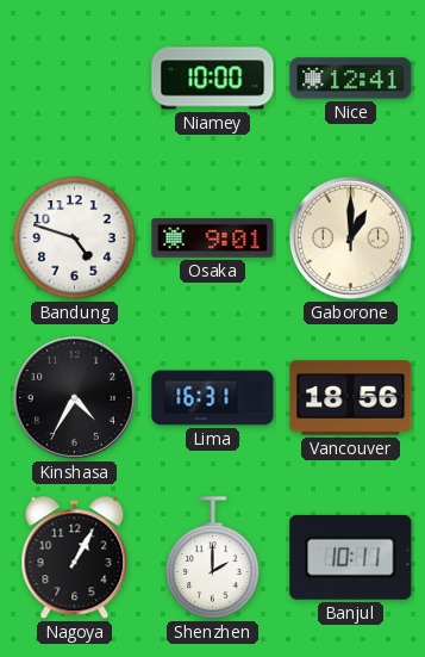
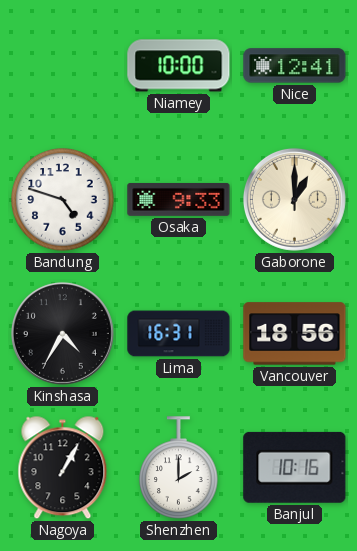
Osaka: 9:01 -> 9:33 (179, 199)
Banjul: 10:11 -> 10:16 (295, 467)
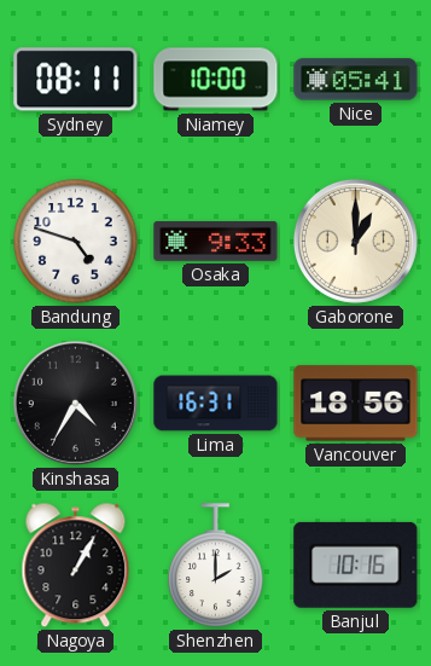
Sydney: none -> 08:11 (76, 80)
Nice: 12:41 -> 05:41 (356, 80)
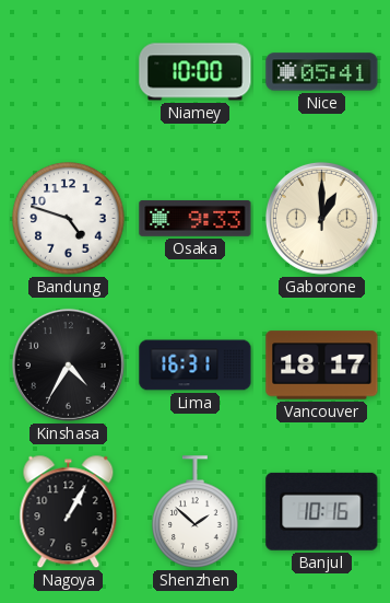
Sydney: 08:11 -> none (76, 80)
Vancouver: 18:56 -> 18:17 (322, 366)
Shenzhen: 2:00 -> 1:52 (196, 512)
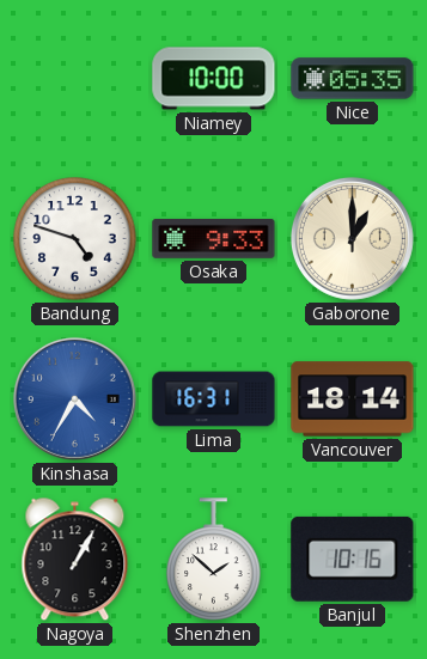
Nice: 05:41 -> 05:35 (353, 79)
Kinshasa dial: black -> blue (74, 398)
Vancouver: 18:17 -> 18:14 (353, 399)
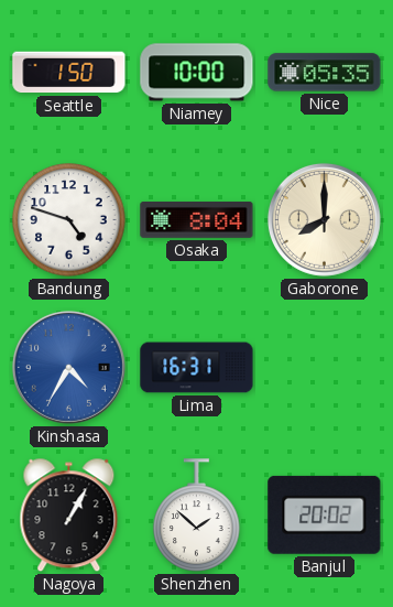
Seattle: none -> 1:50 (69, 73)
Osaka: 9:33 -> 8:04 (197, 219)
Gaborone: 1:00 -> 8:00 (324, 219)
Vancouver: 18:14 -> none (353, 399)
Banjul: 10:16 -> 20:02 (325, 514)
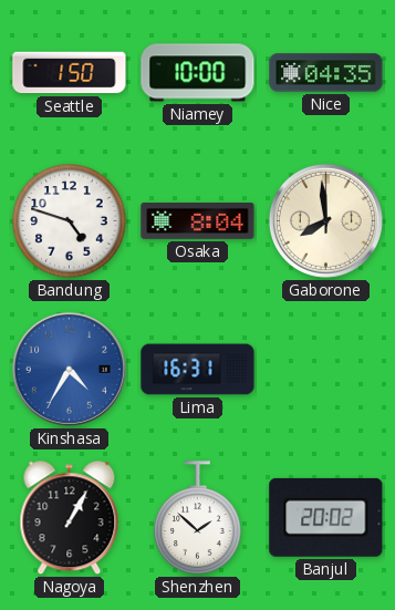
Nice: 05:35 -> 04:35 (326, 73)
Gaborone: 8:00 -> 7:59 (325, 220)
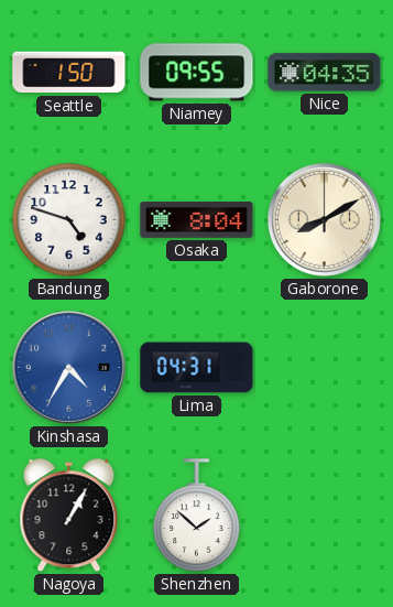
Niamey: 10:00 -> 09:55 (197, 73)
Gaborone: 7:59 -> 8:10 (324, 219)
Lima: 16:31 -> 04:31 (197, 368)
Banjul: 20:02 -> none (326, 517)
